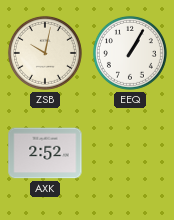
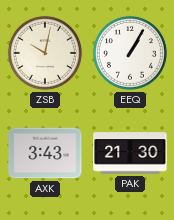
AXK: 2:52 -> 3:43 (45, 153)
PAK: none -> 21:30 (130, 153)
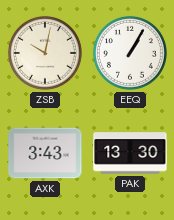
PAK: 21:30 -> 13:30 (130, 153)
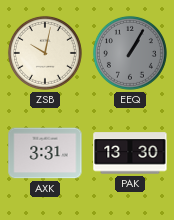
EEQ dial: white -> grey (130, 53)
AXK: 3:43 -> 3:31 (45, 153)
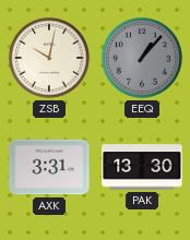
EEQ: 1:05 -> 1:07 (142, 58)
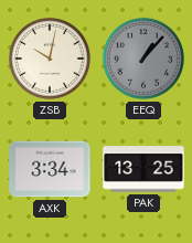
AXK: 3:31 -> 3:34 (50, 169)
PAK: 13:30 -> 13:25 (143, 169)
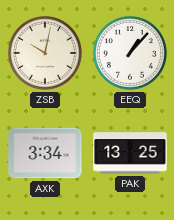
EEQ dial: grey -> white (130, 53)
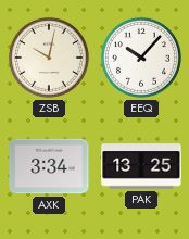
EEQ: 1:07 -> 10:07 (141, 58)
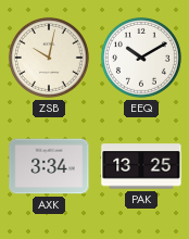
EEQ: 10:07 -> 10:10 (141, 58)
